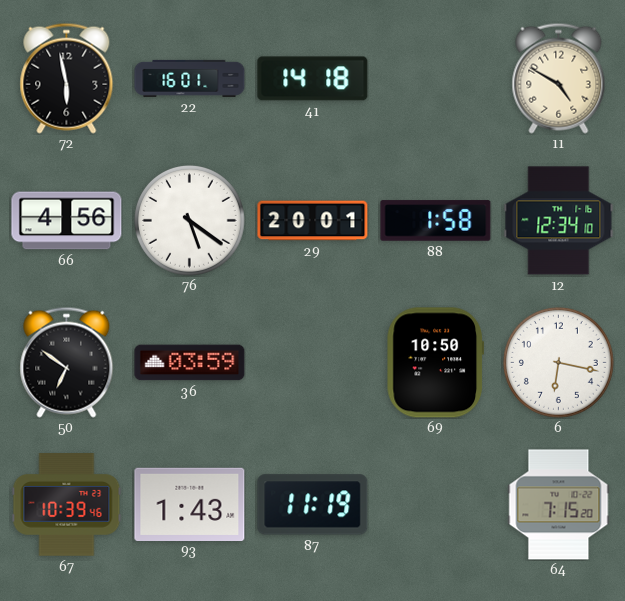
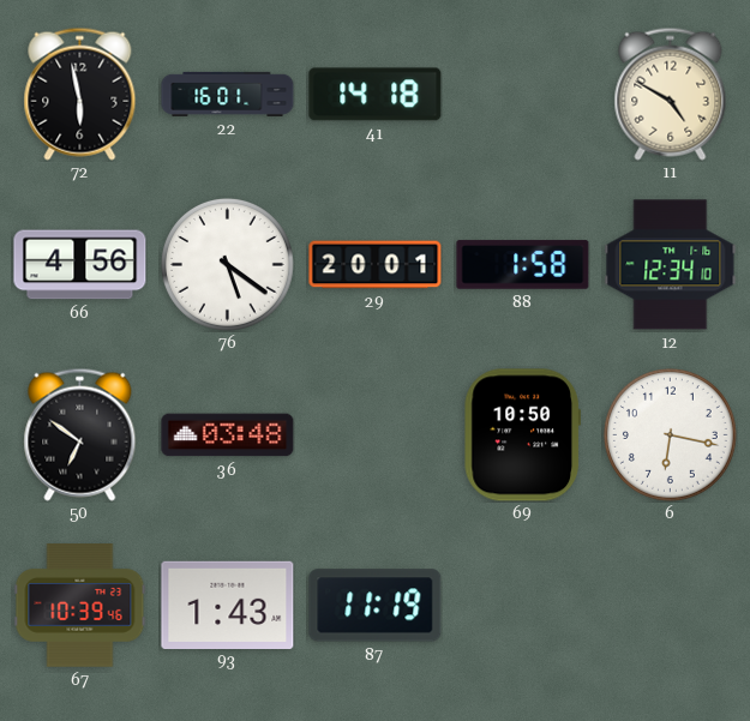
36: 03:59 -> 03:48 (228, 435)
64: 7:15 -> none (559, 505)
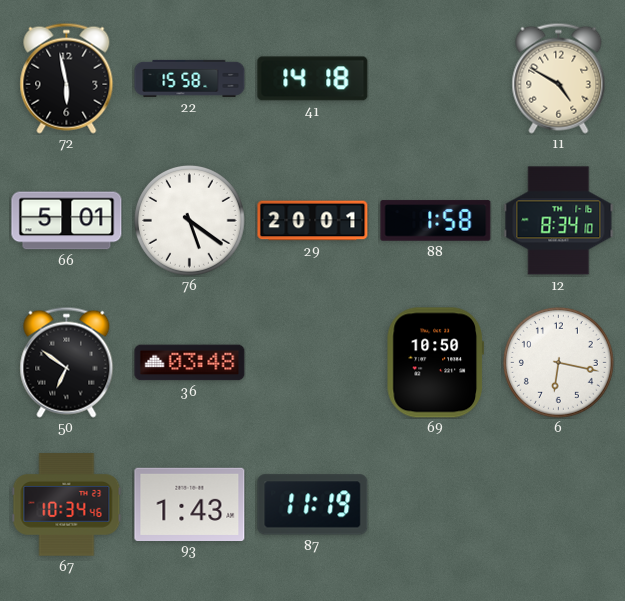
22: 16:01 -> 15:58 (190, 78)
66: 4:56 -> 5:01 (67, 221)
12: 12:34 -> 8:34 (559, 221)
67: 10:39 -> 10:34 (67, 505)
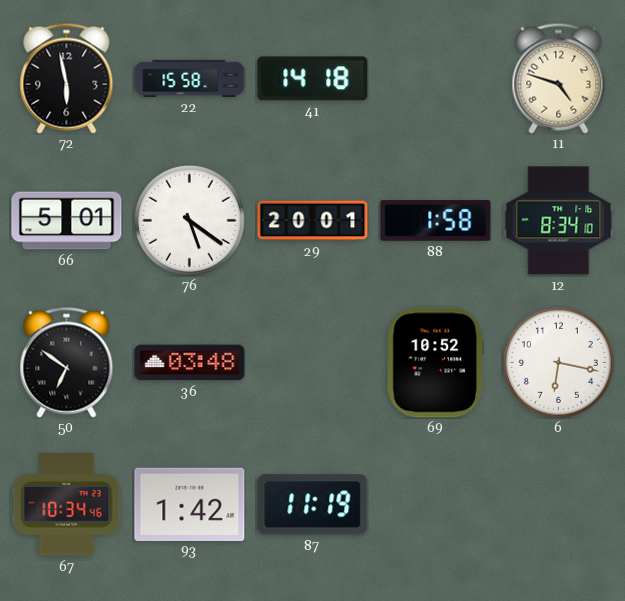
11: 4:50 -> 4:48 (559, 78)
69: 10:50 -> 10:52 (435, 363)
93: 1:43 -> 1:42 (190, 504)
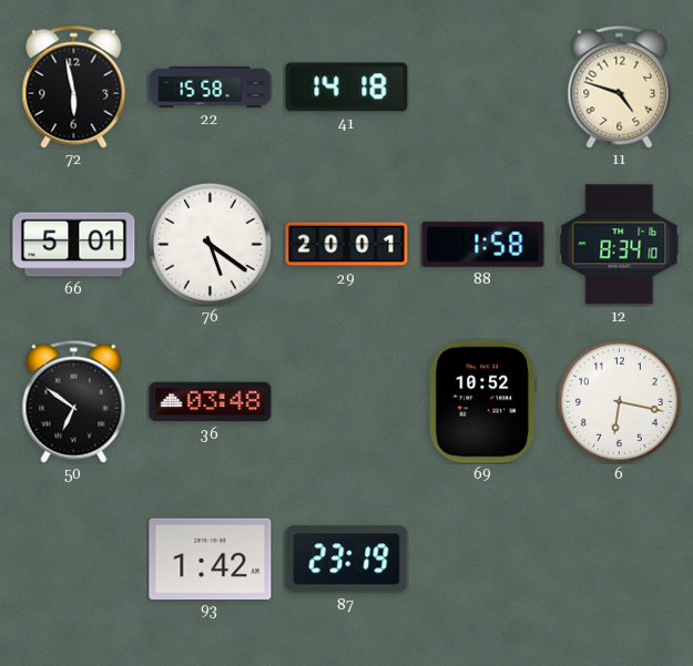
67: 10:34 -> none (67, 505)
87: 11:19 -> 23:19 (347, 560)
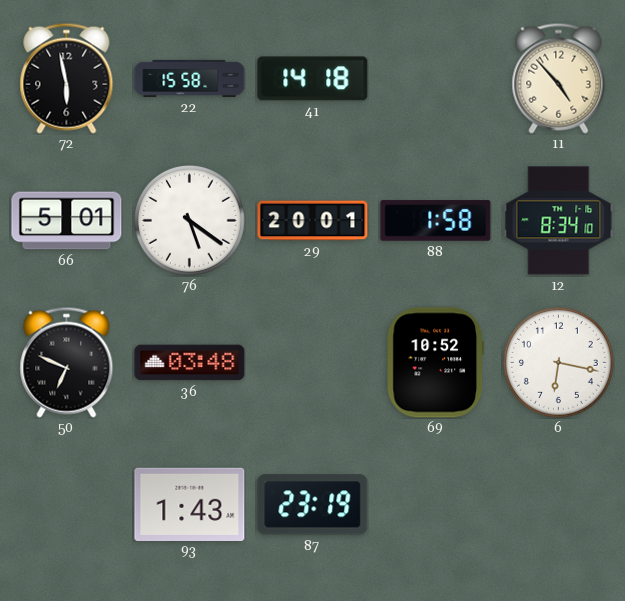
11: 4:48 -> 4:53 (559, 78)
50: 6:51 -> 6:49 (67, 362)
93: 1:42 -> 1:43 (190, 504)
